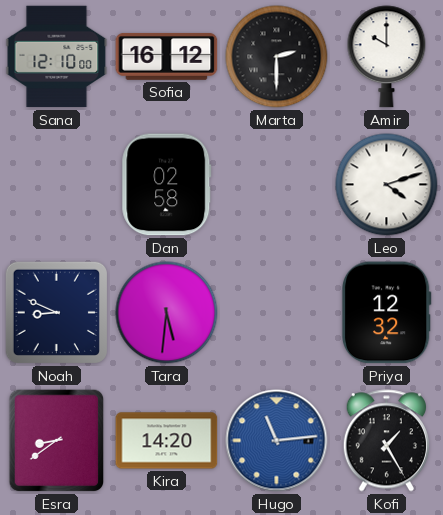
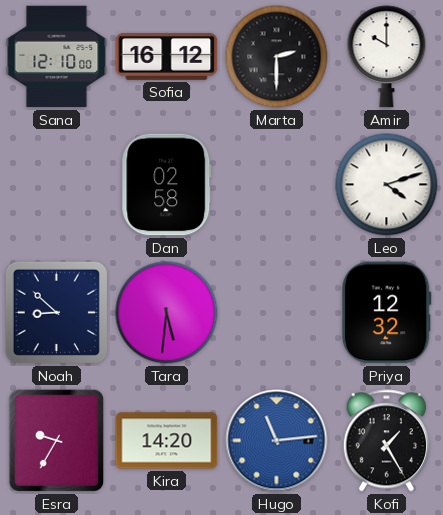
Noah: 8:49 -> 8:52 (56, 312)
Esra: 8:39 -> 9:35 (57, 441)
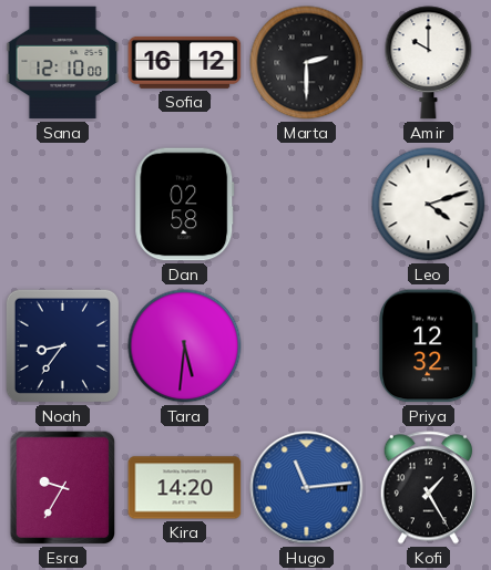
Noah: 8:52 -> 8:36 (62, 345)
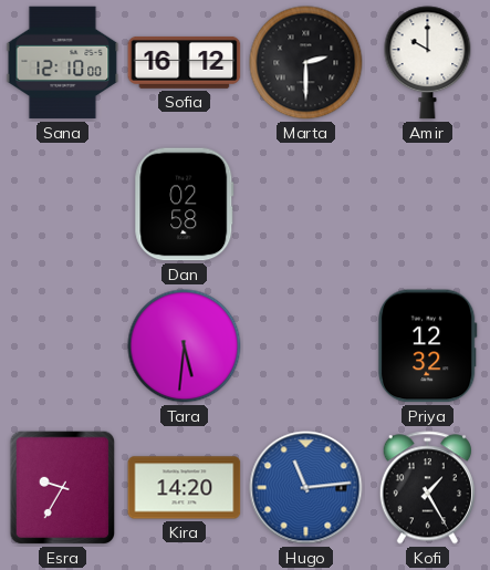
Leo: 4:12 -> none (429, 205)
Noah: 8:36 -> none (62, 345)
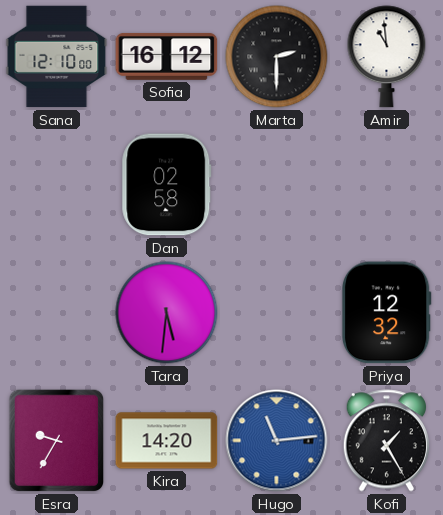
Amir: 10:00 -> 10:59 (387, 57)
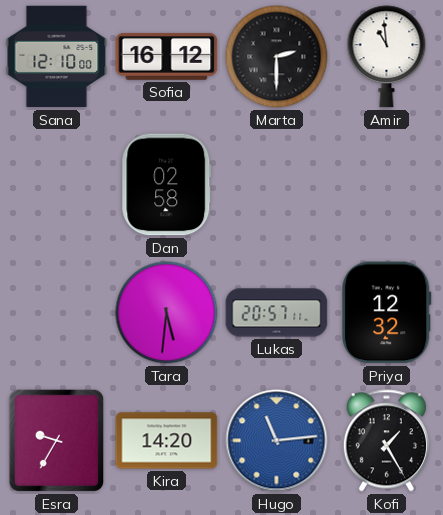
Lukas: none -> 20:57 (277, 313)
